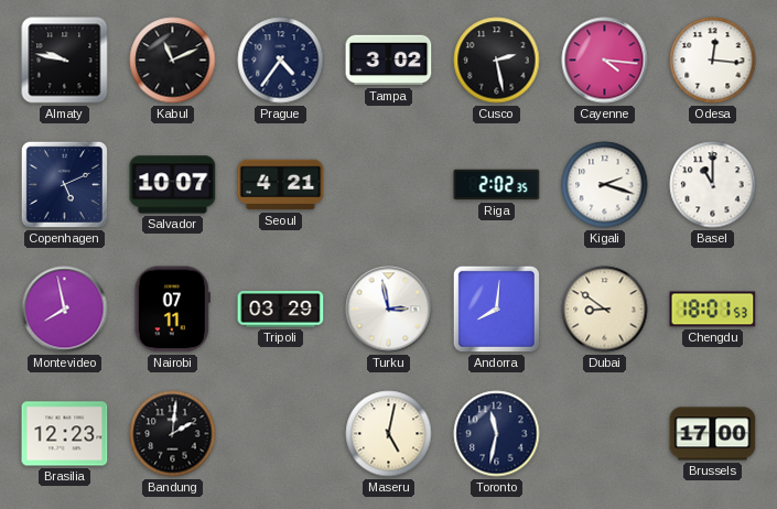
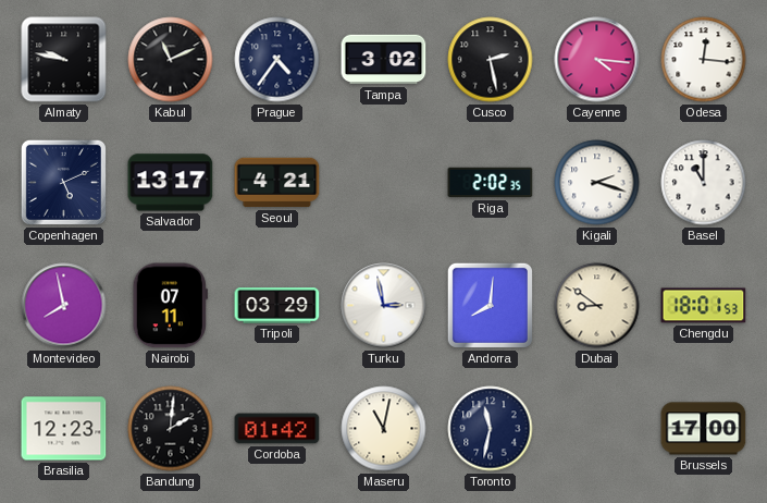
Salvador: 10:07 -> 13:17 (171, 183)
Cordoba: none -> 01:42 (277, 429)
Maseru: 5:02 -> 11:02 (384, 429)
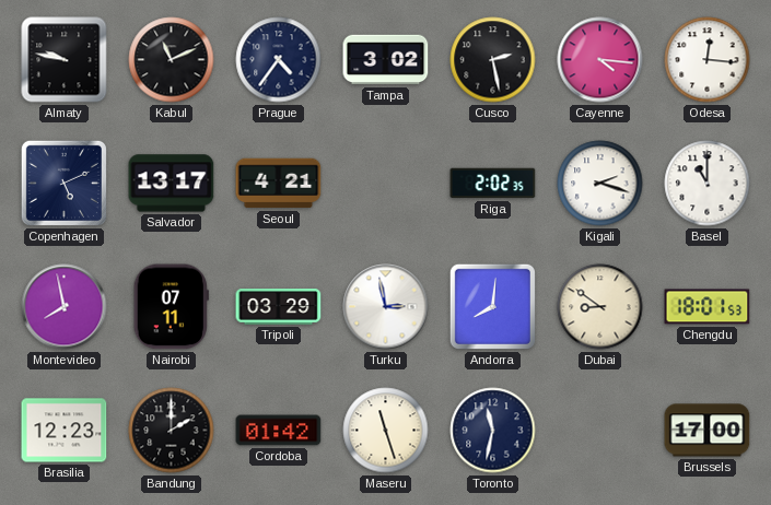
Bandung: 2:01 -> 2:00 (172, 431)
Maseru: 11:02 -> 11:27 (386, 431)
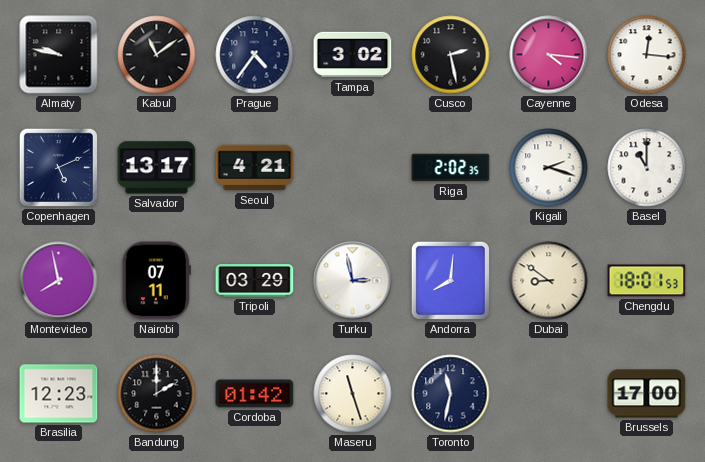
Kabul: 11:11 -> 11:09 (157, 55)
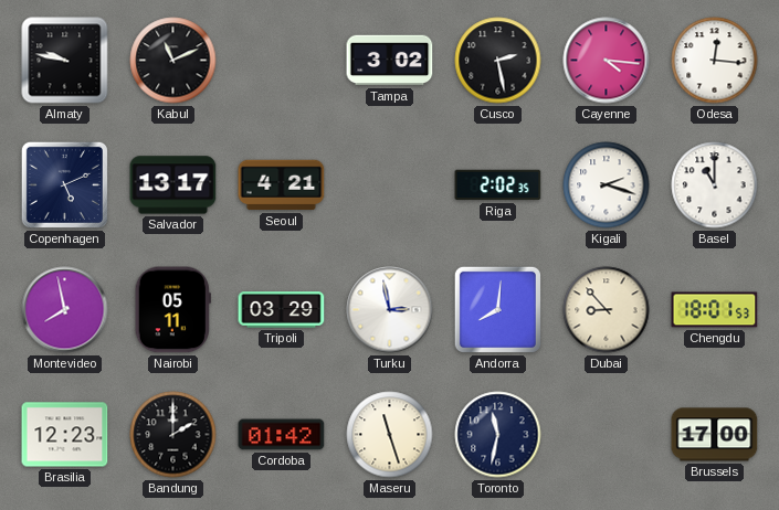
Kabul: 11:09 -> 11:11 (173, 61)
Prague: 4:36 -> none (255, 55)
Nairobi: 07:11 -> 05:11 (172, 310)
Dubai: 8:51 -> 8:53 (607, 310)
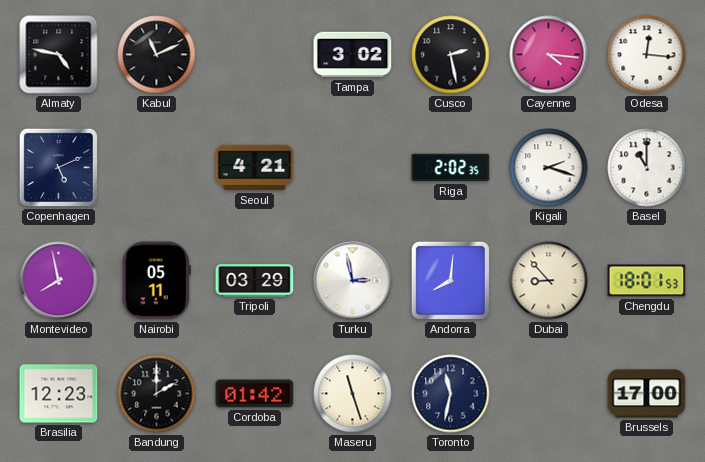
Almaty: 9:47 -> 4:47 (59, 55)
Salvador: 13:17 -> none (173, 185)
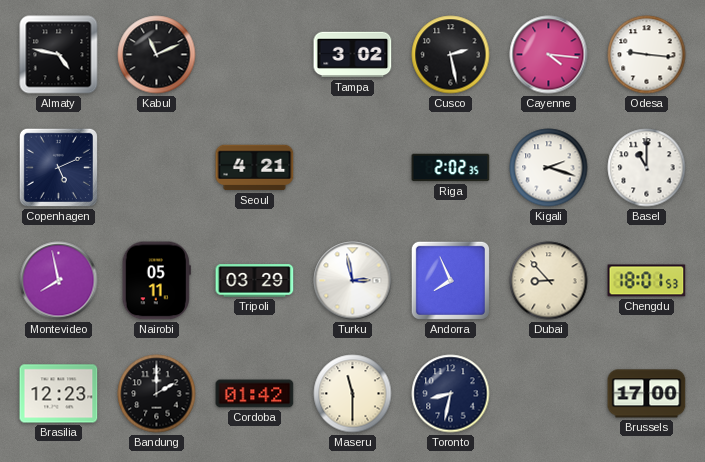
Odesa: 12:16 -> 9:16 (647, 55)
Andorra: 8:01 -> 7:56 (450, 280)
Maseru: 11:27 -> 11:30 (353, 394)
Toronto: 11:32 -> 8:32 (451, 394)
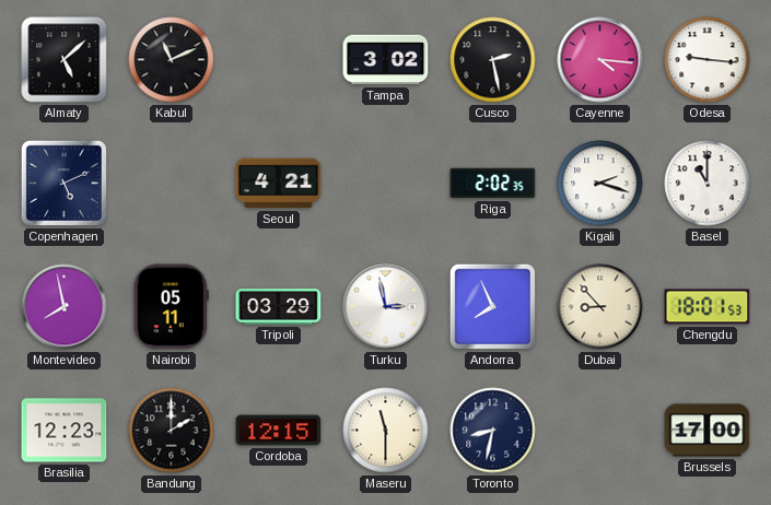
Almaty: 4:47 -> 5:08 (65, 60)
Cordoba: 01:42 -> 12:15 (279, 431)
